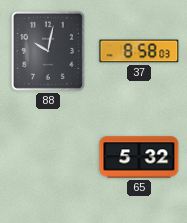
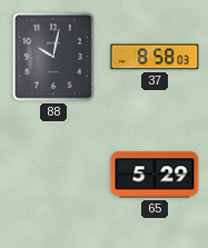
65: 5:32 -> 5:29 (155, 175)
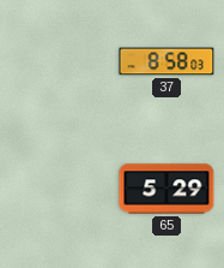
88: 10:02 -> none (53, 57)
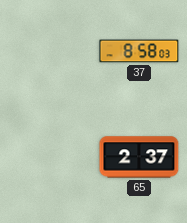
65: 5:29 -> 2:37 (139, 157)
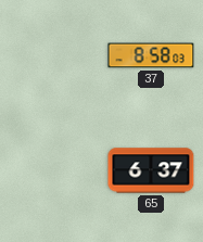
65: 2:37 -> 6:37 (151, 170)
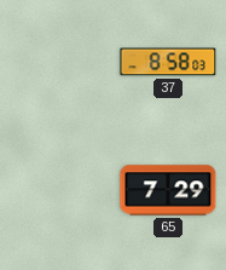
65: 6:37 -> 7:29 (168, 190)
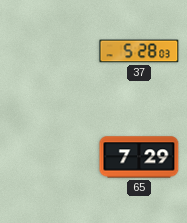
37: 8:58 -> 5:28 (139, 51)
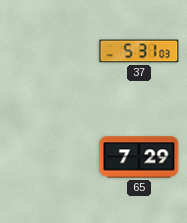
37: 5:28 -> 5:31 (139, 51)
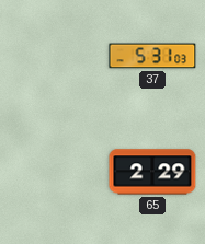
65: 7:29 -> 2:29 (152, 172)
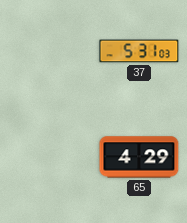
65: 2:29 -> 4:29 (139, 157)
